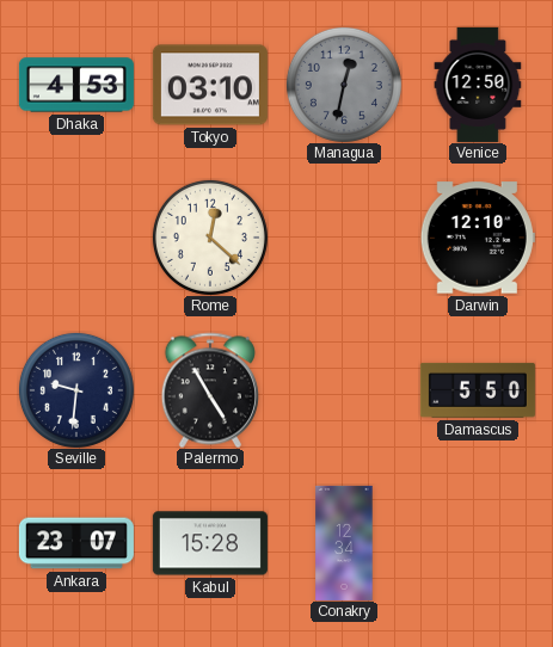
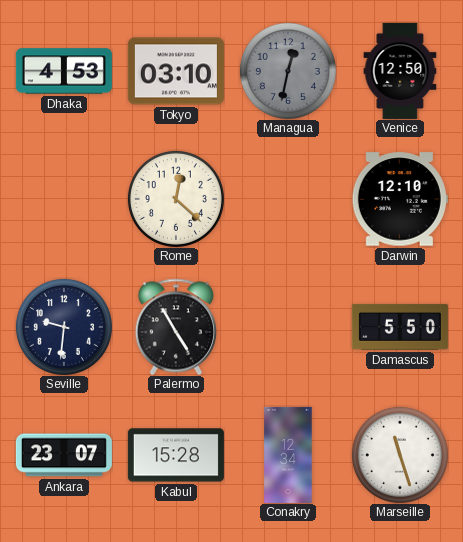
Marseille: none -> 11:27 (400, 455)
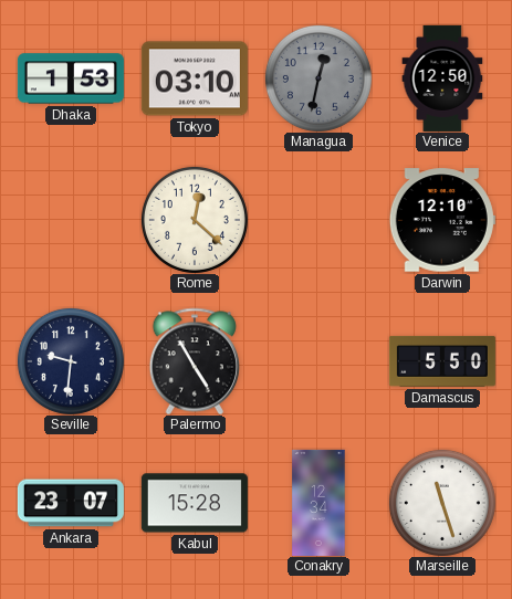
Dhaka: 4:53 -> 1:53 (71, 78)
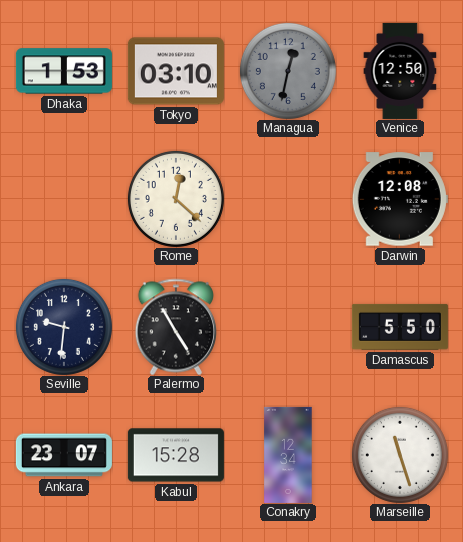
Darwin: 12:10 -> 12:08 (400, 199)
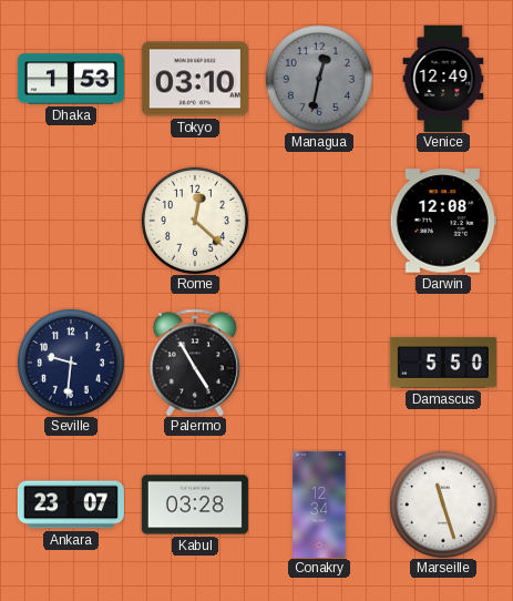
Venice: 12:50 -> 12:49 (443, 79)
Kabul: 15:28 -> 03:28 (195, 505)
